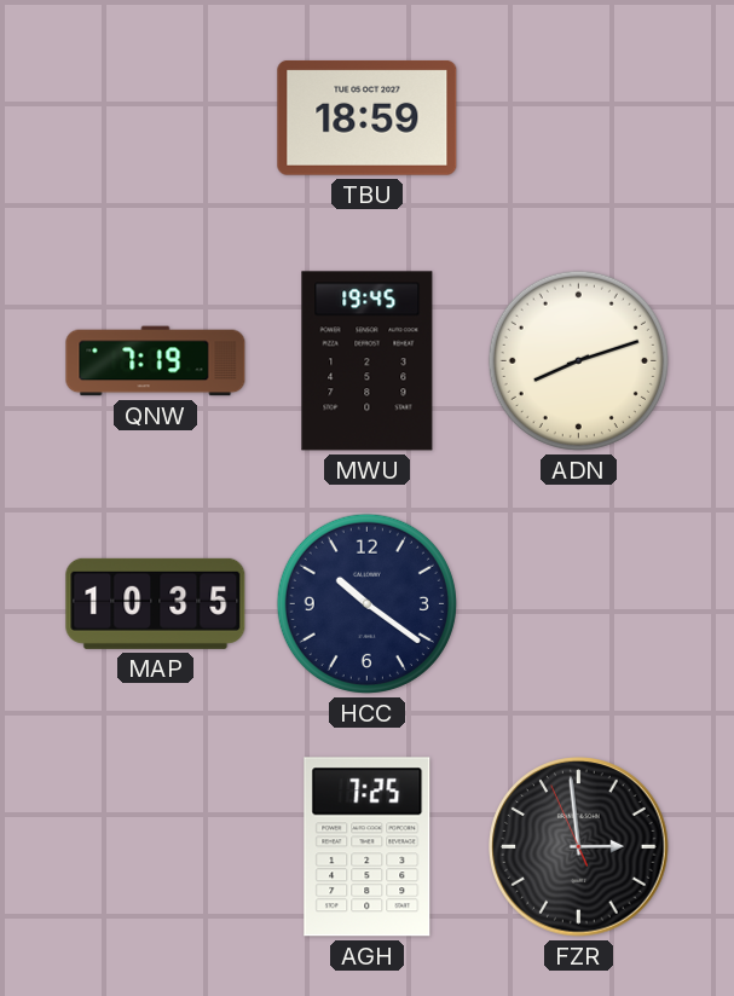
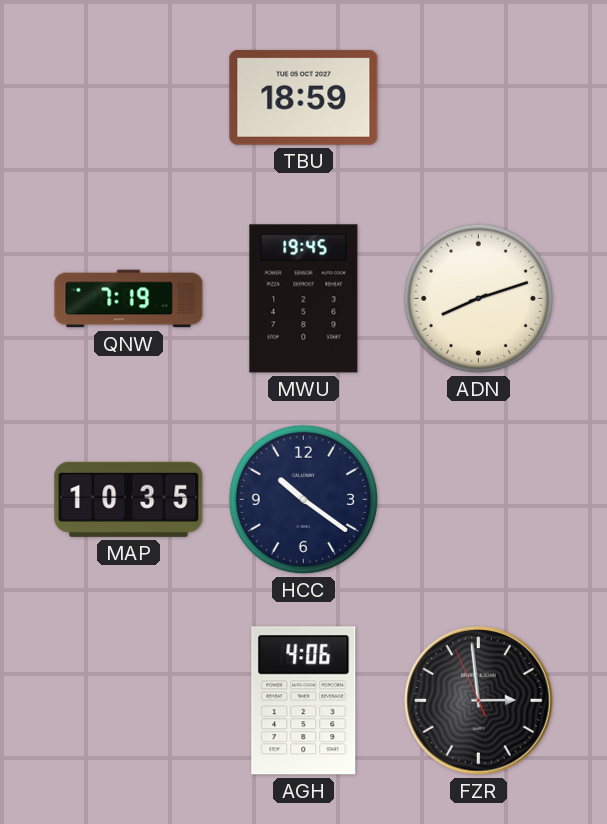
AGH: 7:25 -> 4:06 (304, 701)
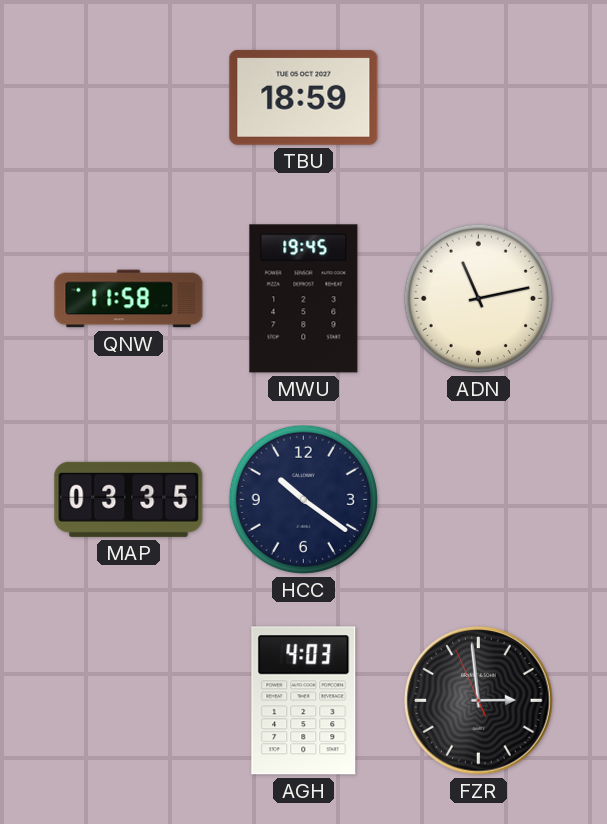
QNW: 7:19 -> 11:58 (129, 299)
ADN: 8:12 -> 11:13 (478, 298)
MAP: 10:35 -> 03:35 (129, 499)
AGH: 4:06 -> 4:03 (304, 701)
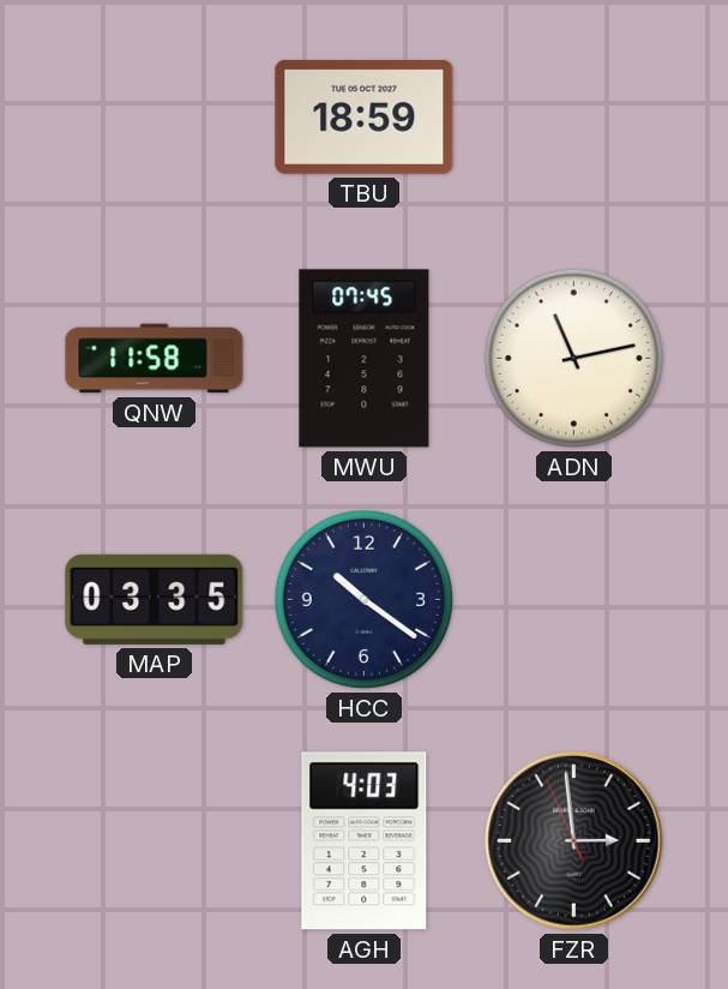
MWU: 19:45 -> 07:45 (365, 359)
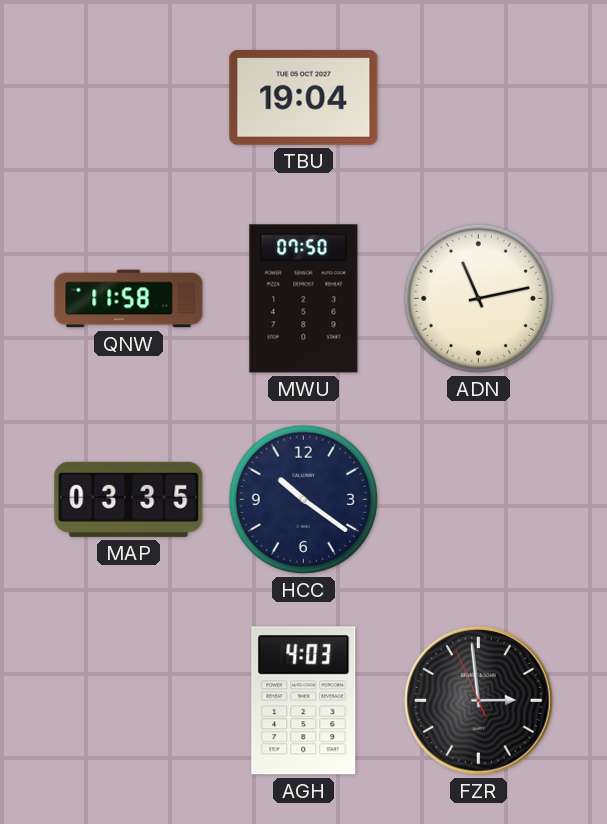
TBU: 18:59 -> 19:04 (304, 97)
MWU: 07:45 -> 07:50 (304, 299)
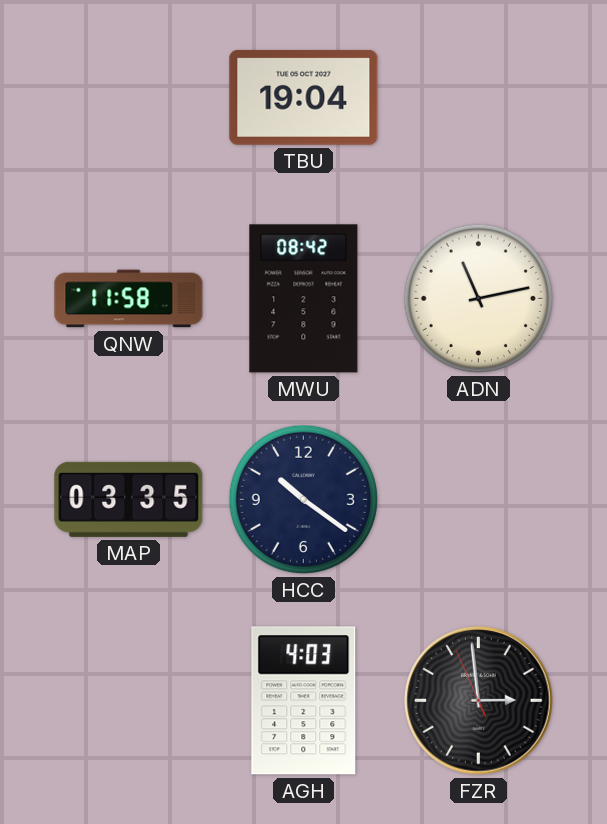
MWU: 07:50 -> 08:42 (304, 299)
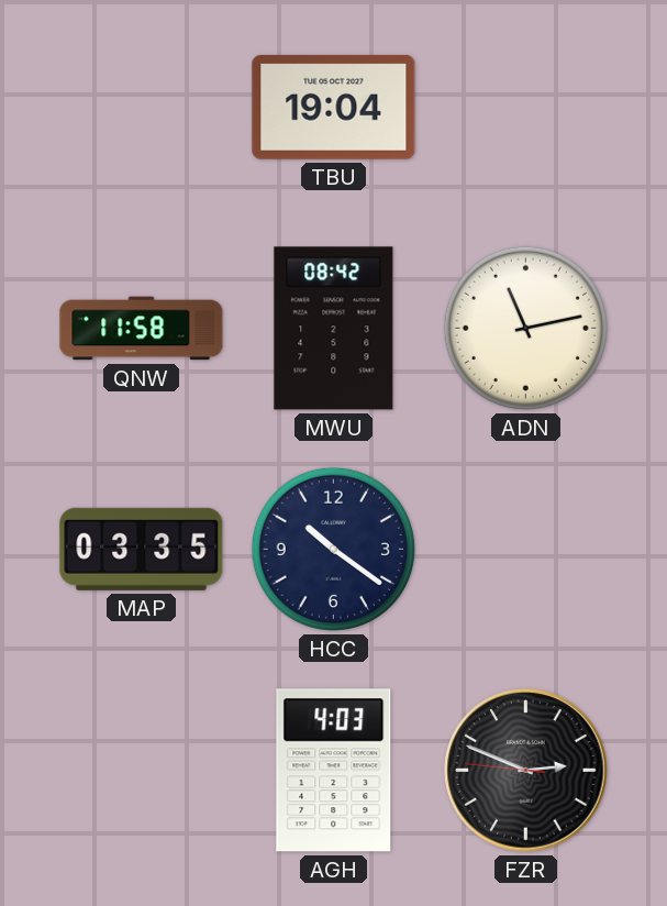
FZR: 2:58 -> 2:48 (526, 771)
